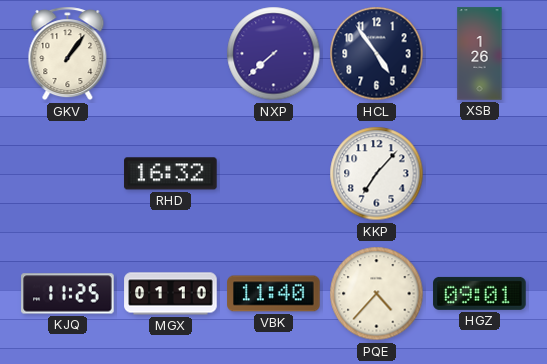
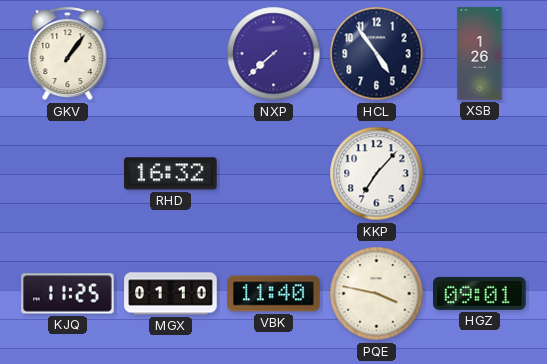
PQE: 4:37 -> 3:47 (377, 294)
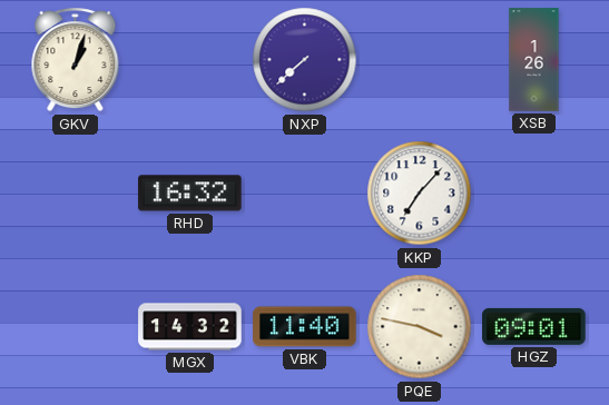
GKV: 1:06 -> 1:03 (76, 60)
HCL: 4:54 -> none (377, 54)
KJQ: 11:25 -> none (68, 294)
MGX: 01:10 -> 14:32 (190, 327)
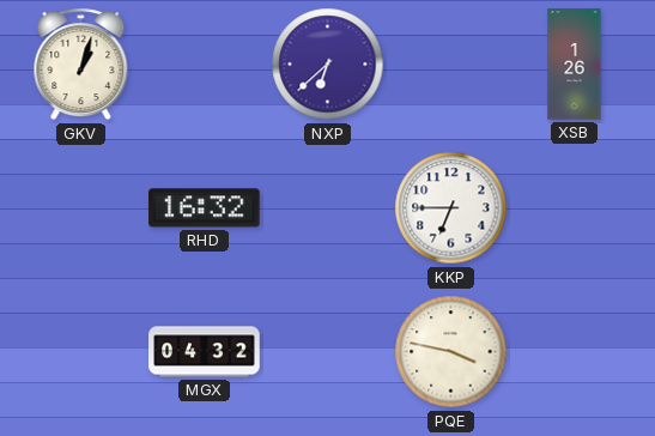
NXP: 7:38 -> 6:38 (328, 65)
KKP: 7:07 -> 6:45 (451, 208)
MGX: 14:32 -> 04:32 (205, 352)
VBK: 11:40 -> none (305, 327)
HGZ: 09:01 -> none (534, 326)
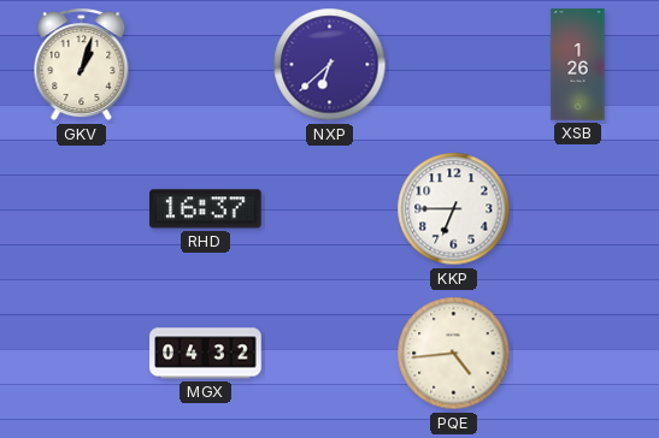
RHD: 16:32 -> 16:37 (206, 209)
PQE: 3:47 -> 4:44 (454, 354)
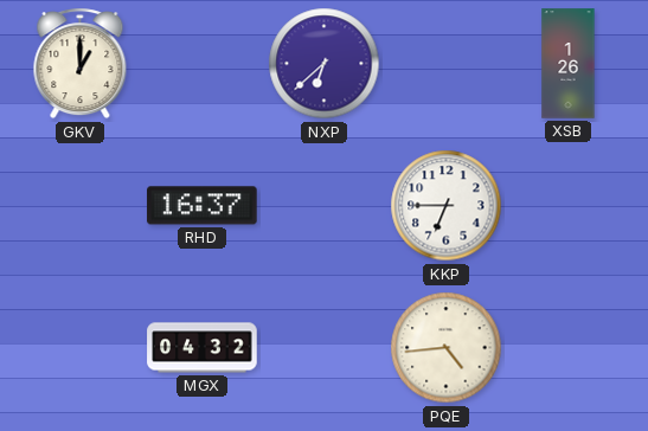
GKV: 1:03 -> 1:00 (81, 64)
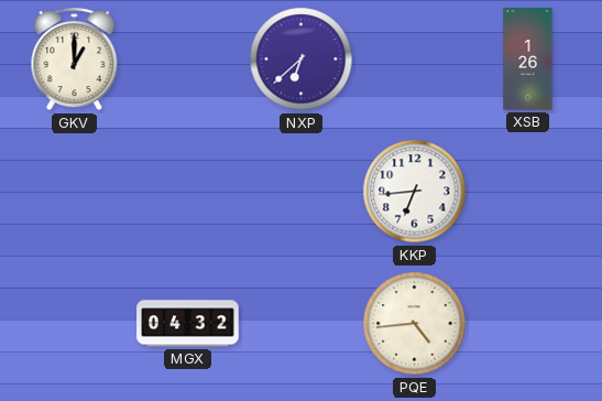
RHD: 16:37 -> none (203, 206)
KKP: 6:45 -> 6:44 (415, 192)
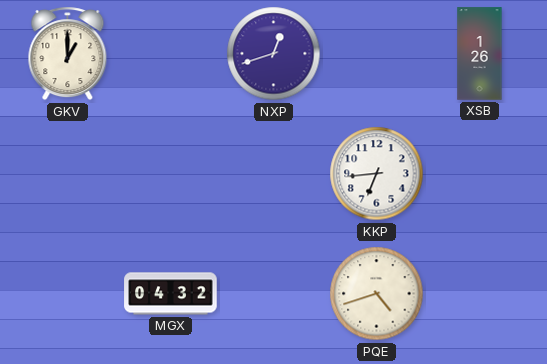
NXP: 6:38 -> 12:42 (274, 54)
PQE: 4:44 -> 4:42 (377, 294)
